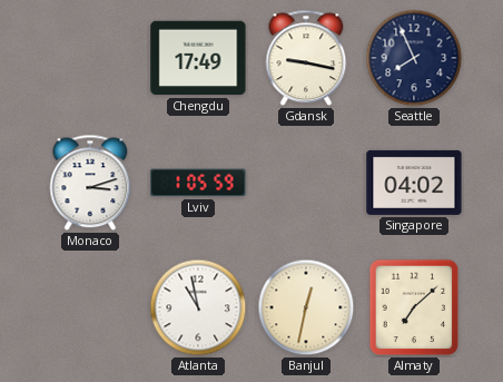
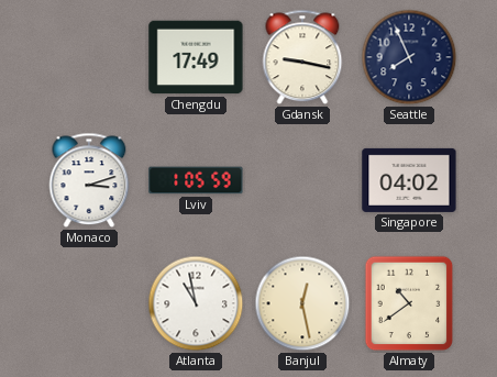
Banjul: 12:32 -> 12:28 (302, 303)
Almaty: 7:08 -> 10:39 (409, 303)
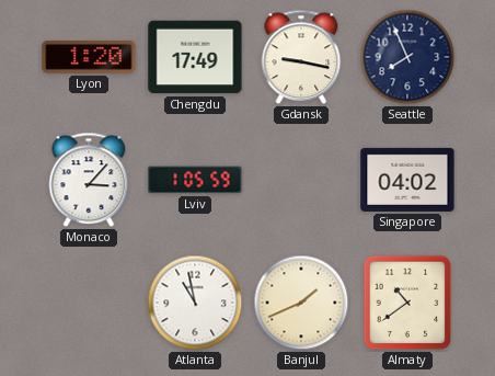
Lyon: none -> 1:20 (89, 57)
Monaco: 3:12 -> 3:07 (89, 180)
Banjul: 12:28 -> 1:41 (301, 303)
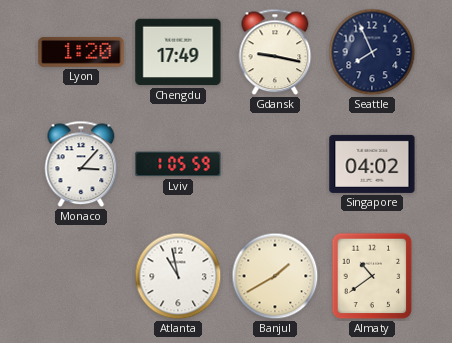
Banjul: 1:41 -> 1:40 (275, 276)
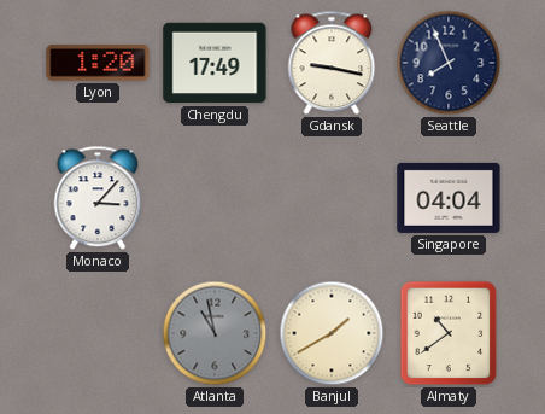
Lviv: 1:05 -> none (178, 164)
Singapore: 04:02 -> 04:04 (449, 198)
Atlanta dial: white -> grey (215, 333)
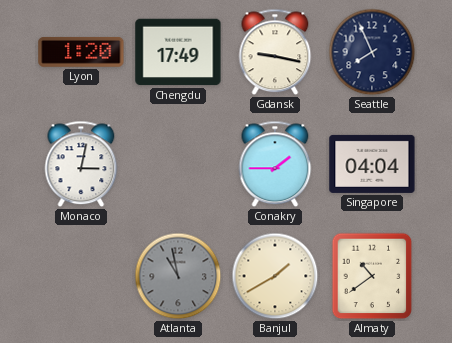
Monaco: 3:07 -> 3:02 (81, 164)
Conakry: none -> 1:45 (275, 164)
